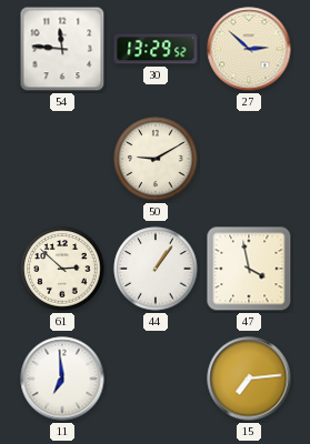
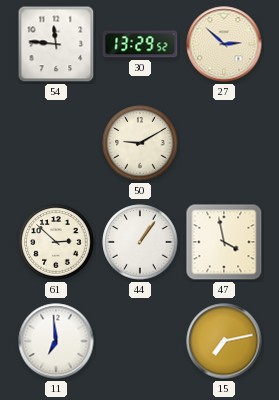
15: 7:14 -> 7:13 (224, 341)
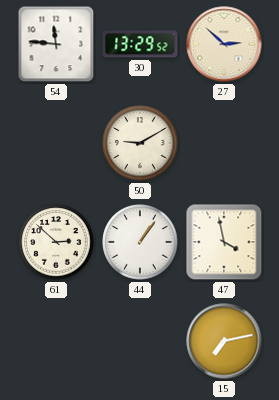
11: 6:59 -> none (56, 341)
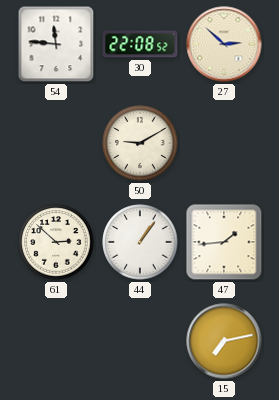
30: 13:29 -> 22:08 (140, 44)
47: 3:58 -> 1:44 (224, 242)
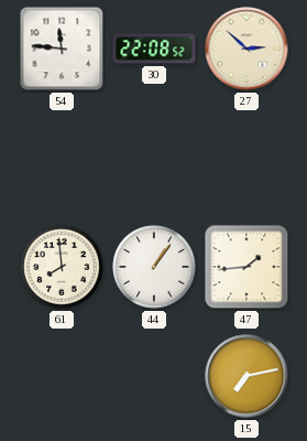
50: 9:10 -> none (140, 143)
61: 2:52 -> 7:59 (62, 267)
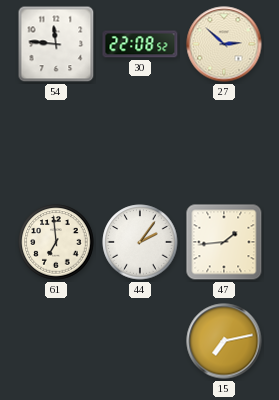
61: 7:59 -> 6:59 (56, 242)
44: 1:06 -> 2:06 (140, 242)
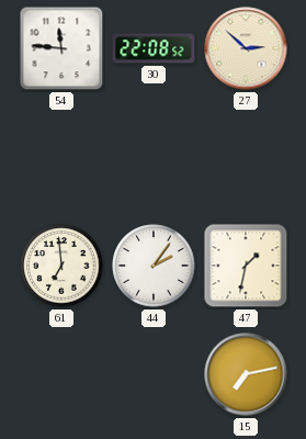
47: 1:44 -> 1:32 (246, 266)
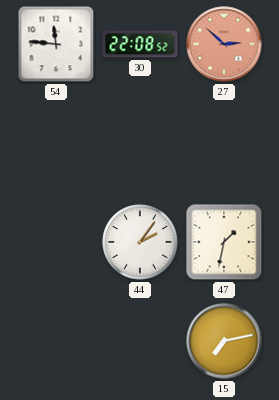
27 dial: cream -> salmon (224, 44)
61: 6:59 -> none (61, 266)
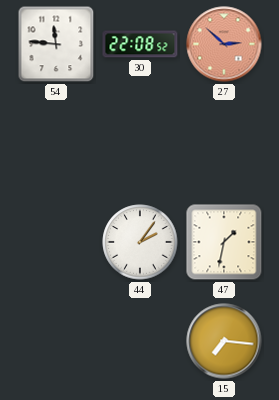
15: 7:13 -> 7:16 (224, 341)
